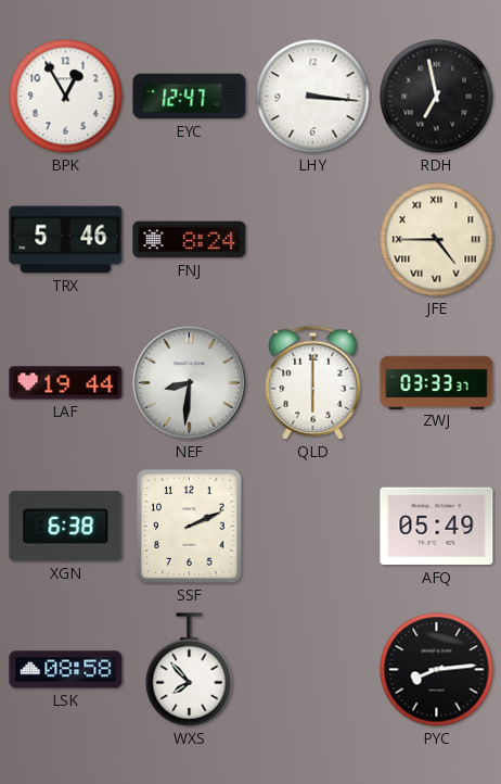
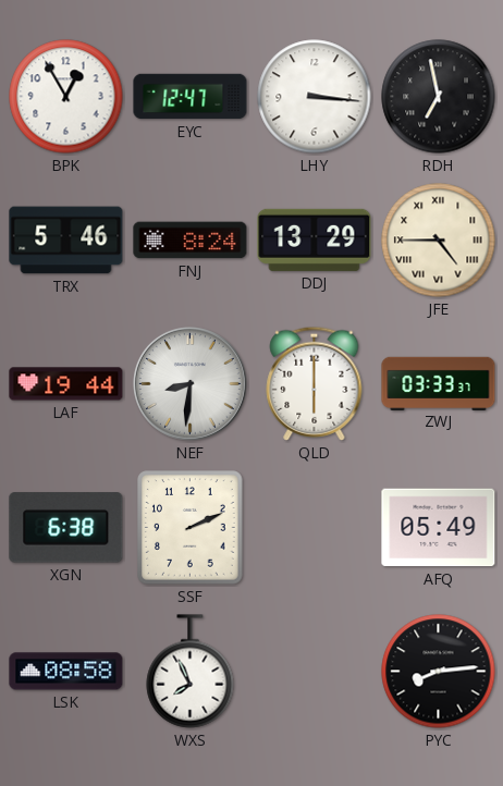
DDJ: none -> 13:29 (315, 240)
WXS: 7:53 -> 7:56 (191, 672)
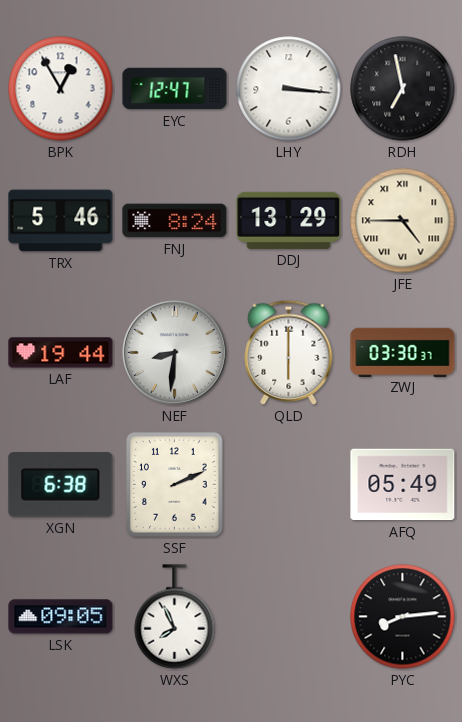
ZWJ: 03:33 -> 03:30 (403, 352)
LSK: 08:58 -> 09:05 (61, 617)
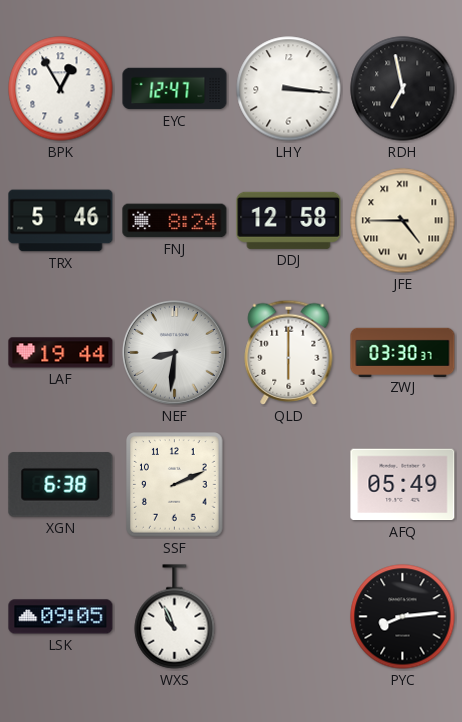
DDJ: 13:29 -> 12:58 (289, 220)
WXS: 7:56 -> 10:56 (175, 617)
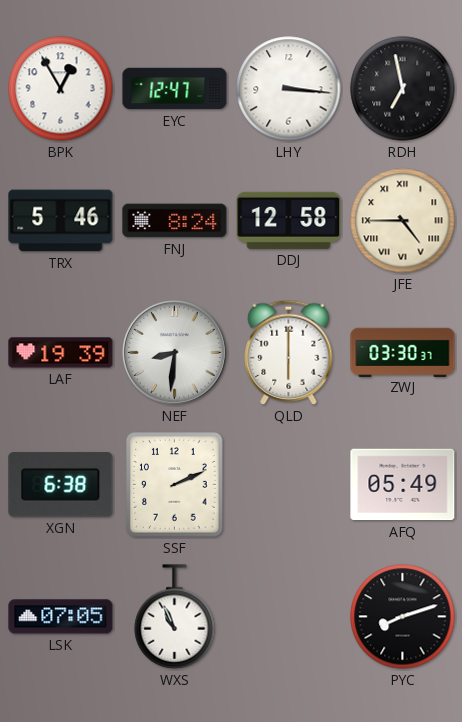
LAF: 19:44 -> 19:39 (61, 353)
LSK: 09:05 -> 07:05 (61, 617)
PYC: 8:14 -> 8:12 (403, 617)
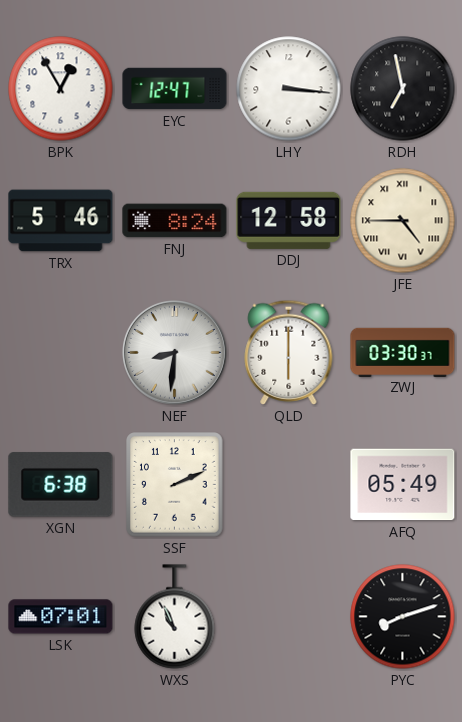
LAF: 19:39 -> none (61, 353)
LSK: 07:05 -> 07:01 (61, 617)
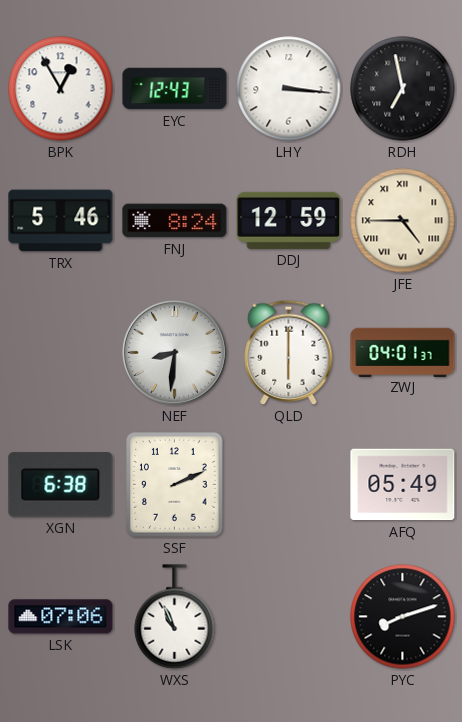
EYC: 12:47 -> 12:43 (175, 89)
DDJ: 12:58 -> 12:59 (289, 220)
ZWJ: 03:30 -> 04:01 (403, 352)
LSK: 07:01 -> 07:06 (61, 617)
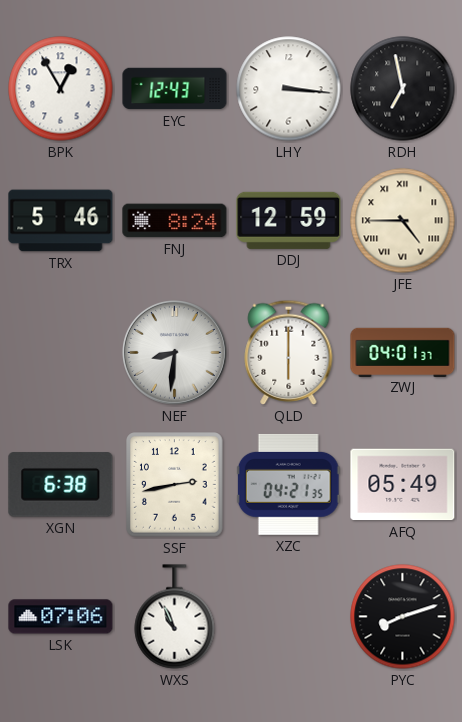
SSF: 2:11 -> 2:43 (175, 485)
XZC: none -> 04:21 (288, 484)
